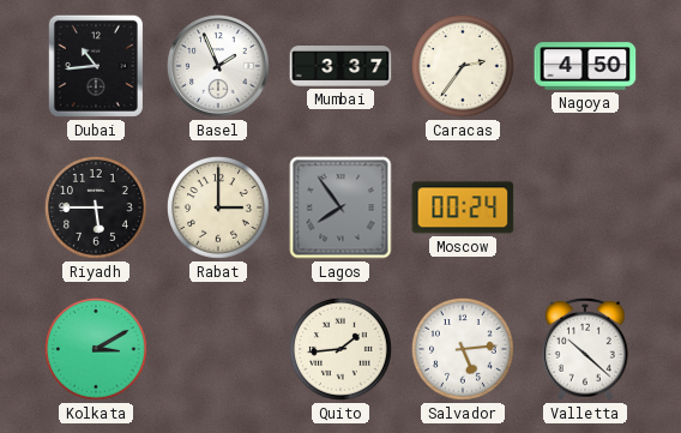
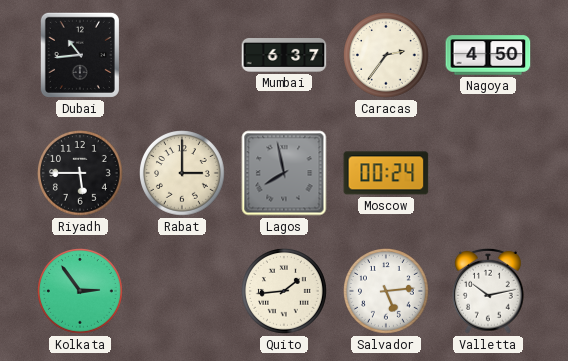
Basel: 1:56 -> none (218, 66)
Mumbai: 3:37 -> 6:37 (284, 56)
Lagos: 7:54 -> 7:58 (284, 173)
Kolkata: 3:10 -> 2:54 (81, 292)
Valletta: 10:22 -> 10:13 (489, 291)
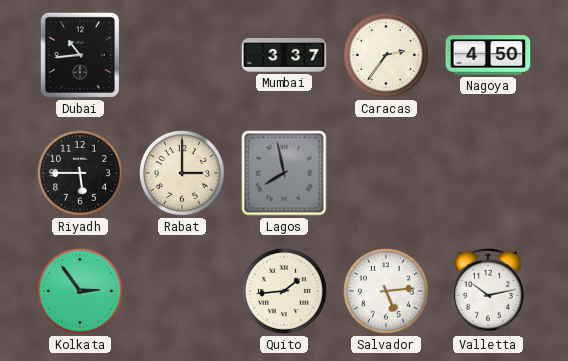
Mumbai: 6:37 -> 3:37 (284, 56)
Moscow: 00:24 -> none (386, 173)
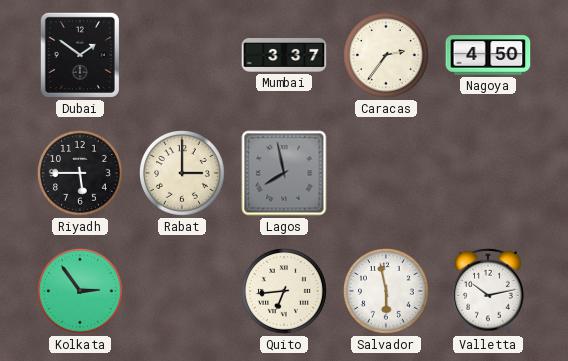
Dubai: 10:44 -> 1:51 (80, 55)
Quito: 1:44 -> 6:44 (285, 292)
Salvador: 5:14 -> 5:58 (387, 292)
